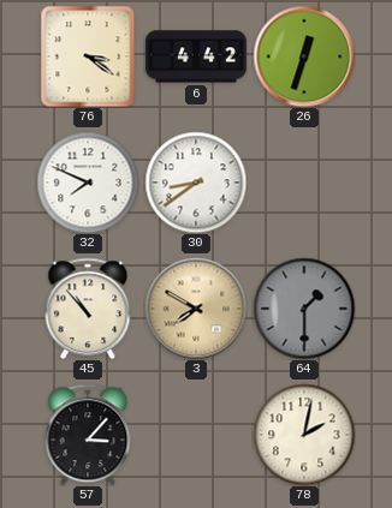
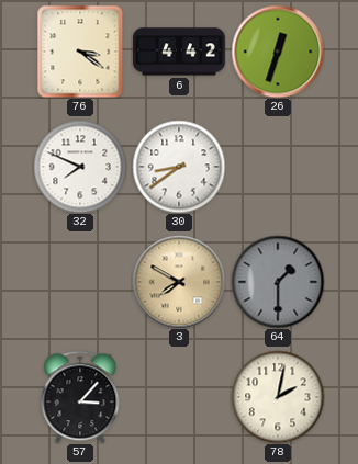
45: 10:53 -> none (88, 309)
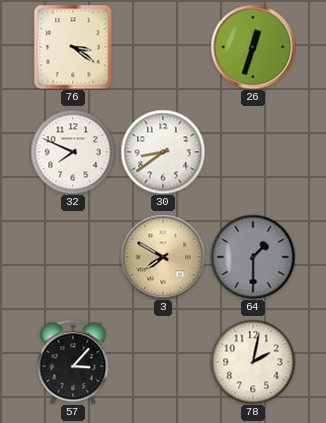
6: 4:42 -> none (179, 52)
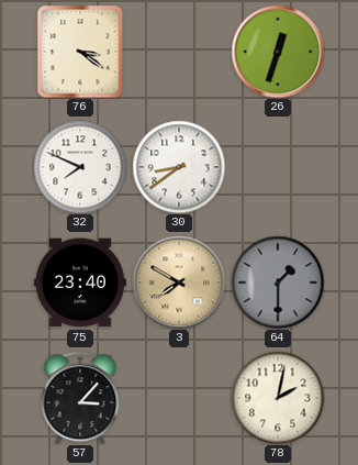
75: none -> 23:40 (80, 283)
